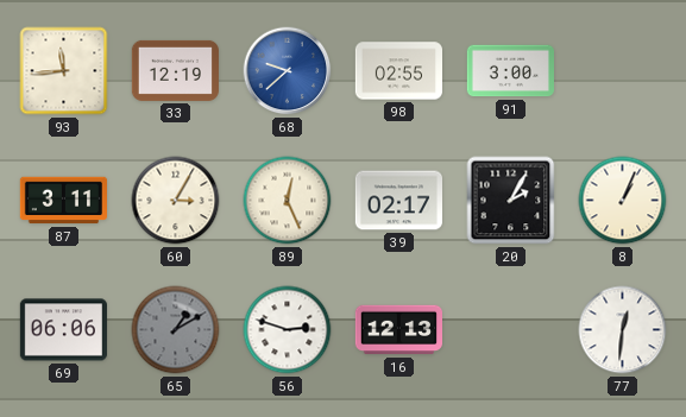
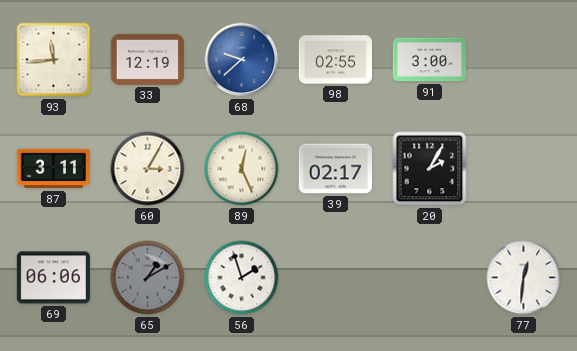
8: 1:04 -> none (623, 201)
56: 2:48 -> 1:57 (242, 278)
16: 12:13 -> none (398, 330)
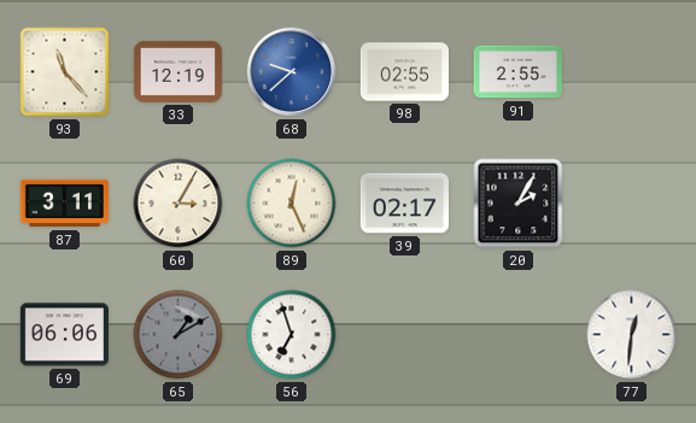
93: 11:44 -> 11:23 (65, 72)
91: 3:00 -> 2:55 (517, 72)
56: 1:57 -> 6:57 (292, 335)
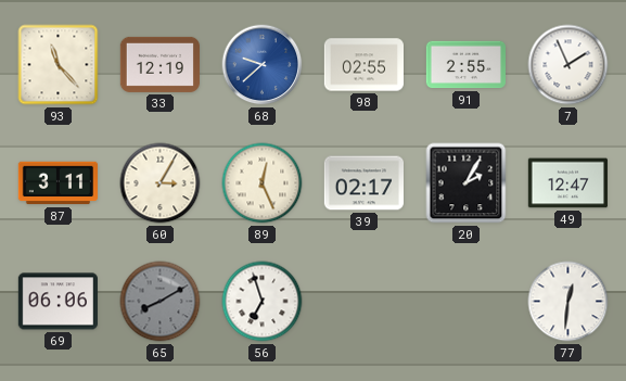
7: none -> 1:56 (568, 65)
49: none -> 12:47 (567, 183)
65: 1:10 -> 8:10 (161, 302)
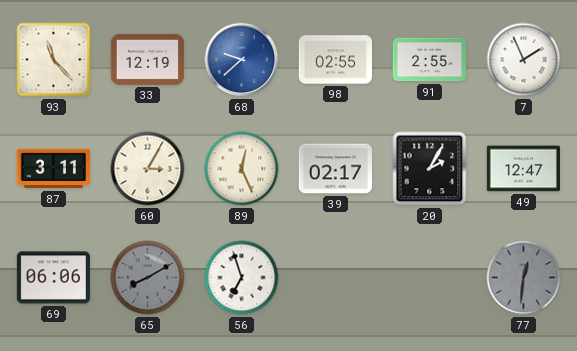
77 dial: white -> grey (524, 278)
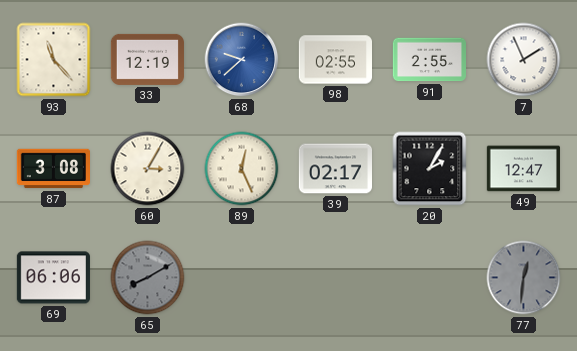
87: 3:11 -> 3:08 (53, 169)
56: 6:57 -> none (242, 278)
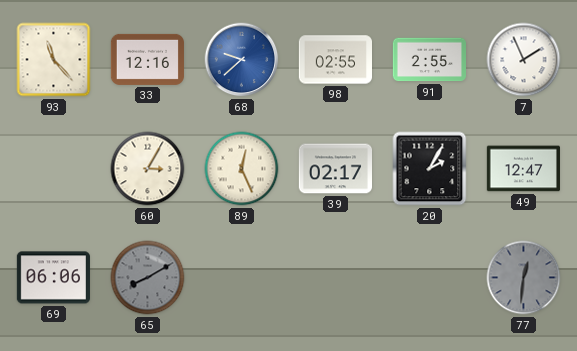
33: 12:19 -> 12:16 (147, 59)
87: 3:08 -> none (53, 169)
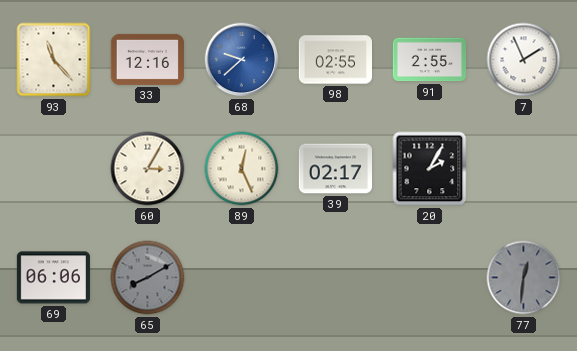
49: 12:47 -> none (523, 169)
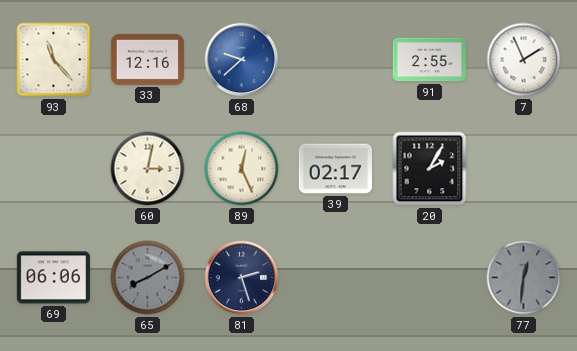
98: 02:55 -> none (335, 60)
60: 3:05 -> 3:02 (148, 169)
81: none -> 2:27 (242, 278)
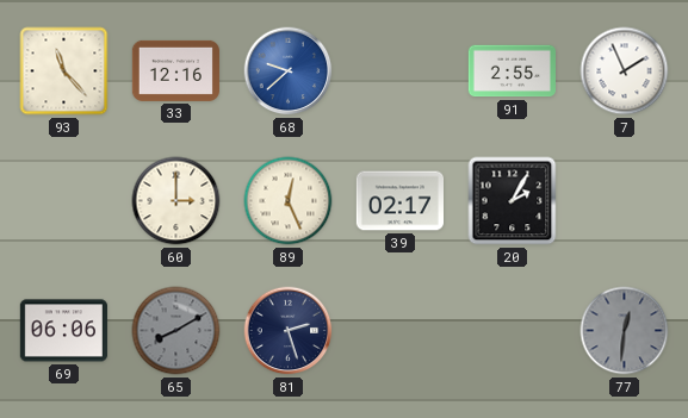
60: 3:02 -> 3:00 (176, 201)
